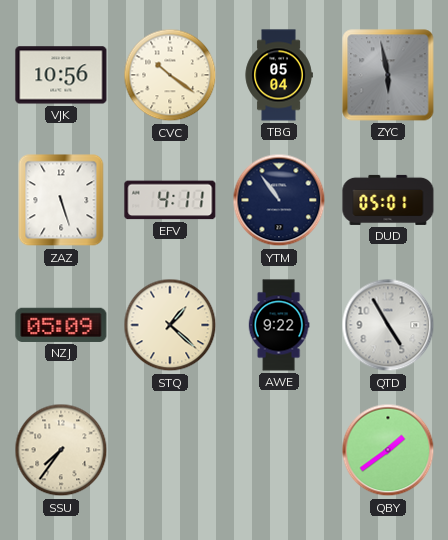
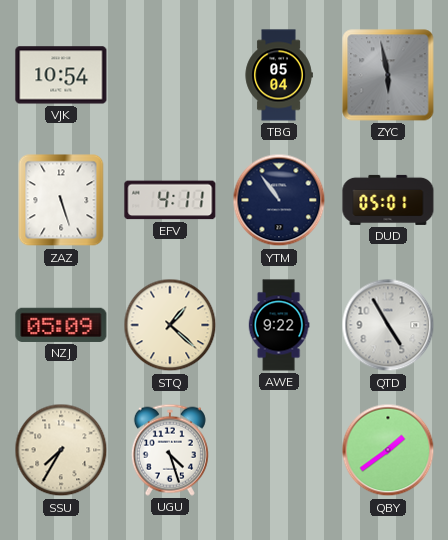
VJK: 10:56 -> 10:54 (61, 75)
CVC: 10:21 -> none (170, 75)
SSU: 7:36 -> 7:35 (61, 450)
UGU: none -> 4:27 (170, 450)
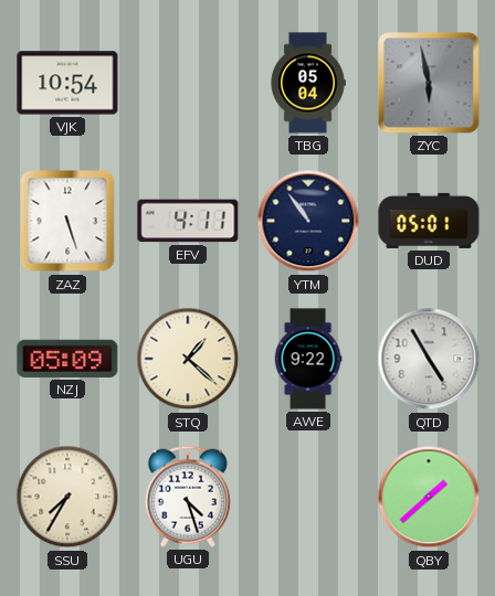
QBY: 1:39 -> 1:38 (429, 497)
